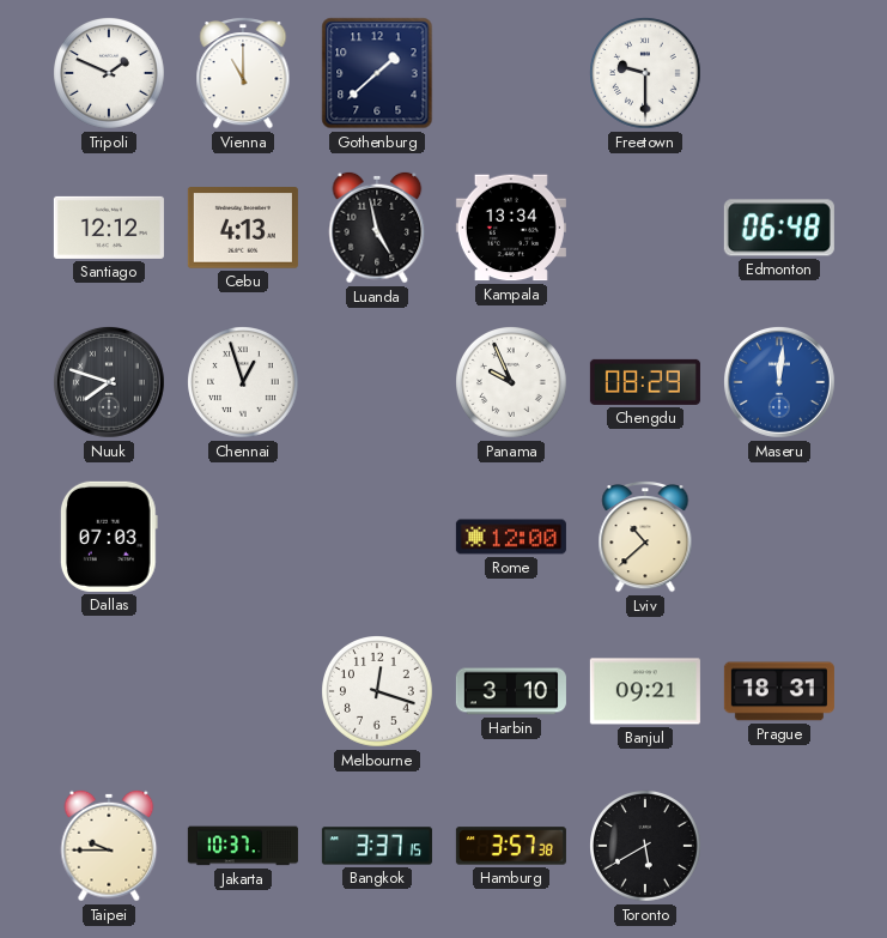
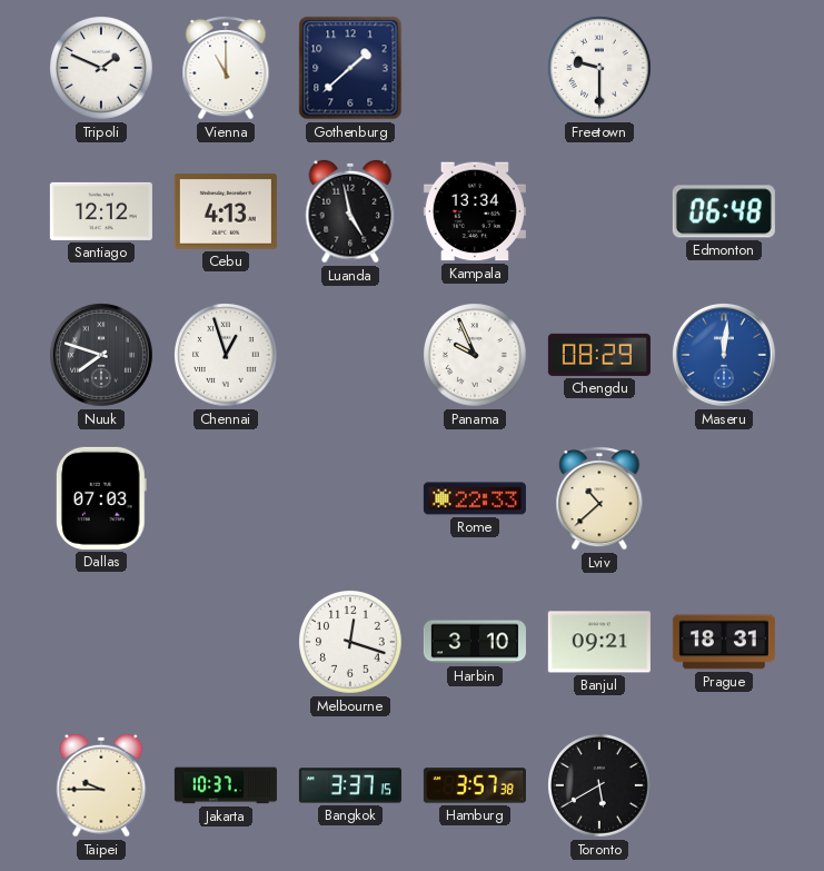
Rome: 12:00 -> 22:33 (475, 498)
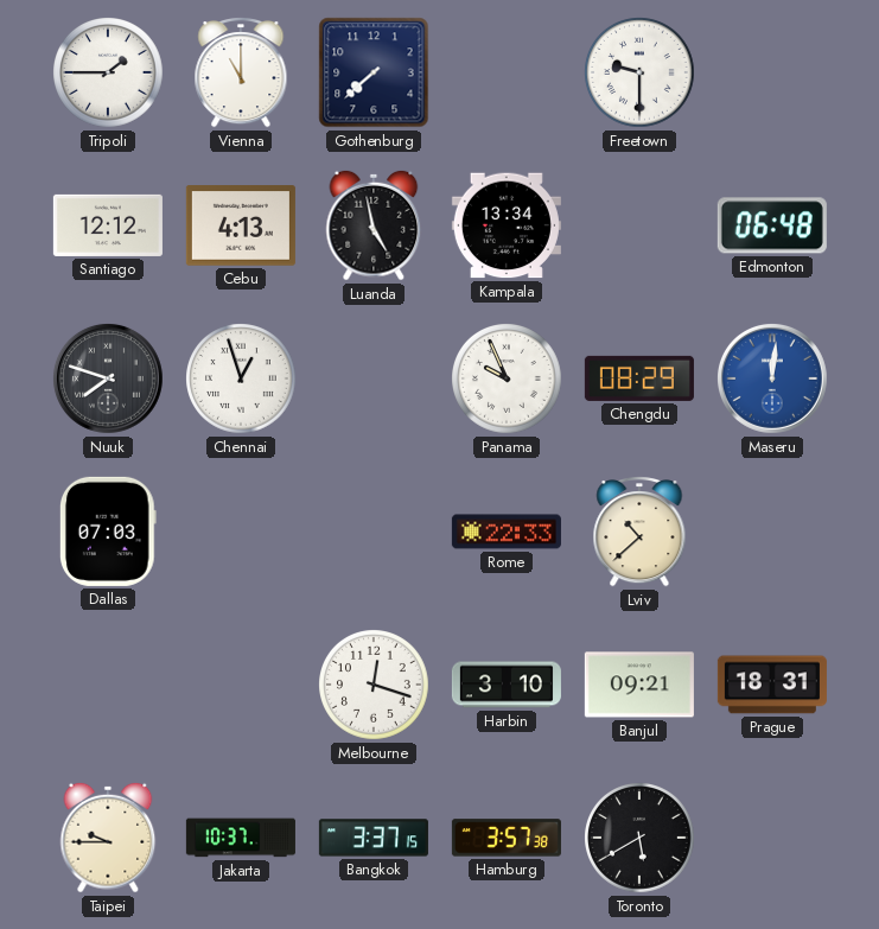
Tripoli: 1:49 -> 1:45 (109, 74)
Gothenburg: 1:38 -> 7:38 (374, 72)
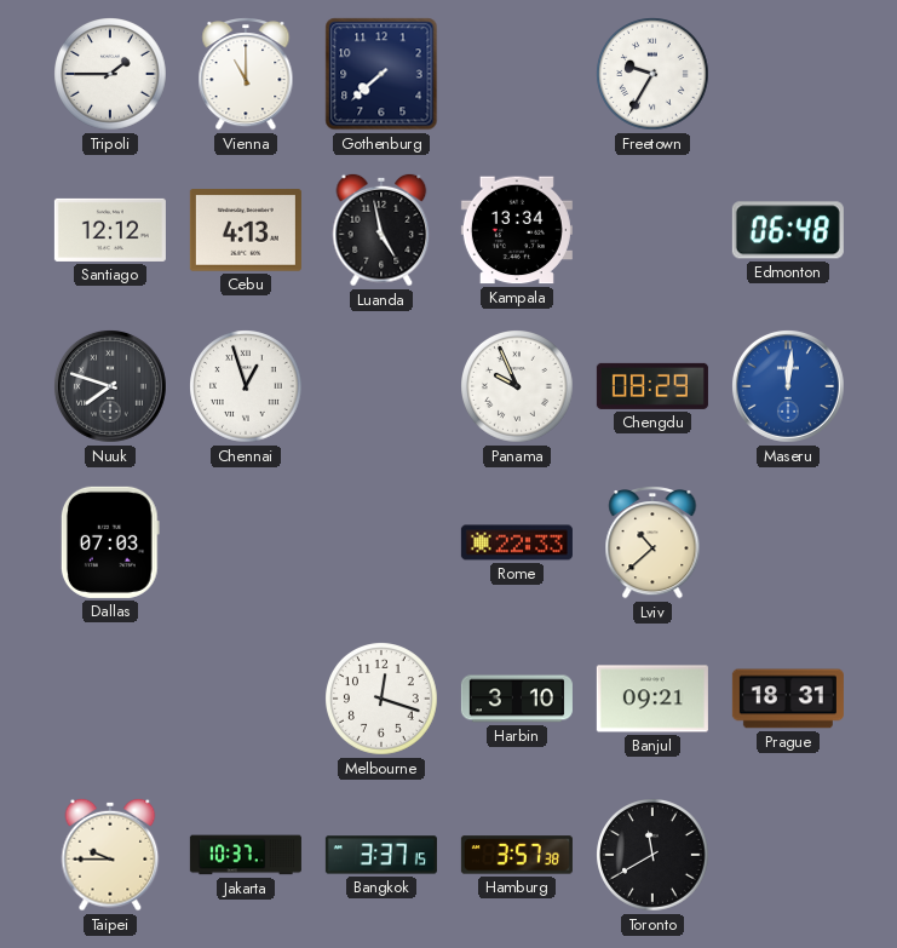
Freetown: 9:30 -> 9:35 (654, 75)
Toronto: 5:40 -> 11:40 (654, 856)
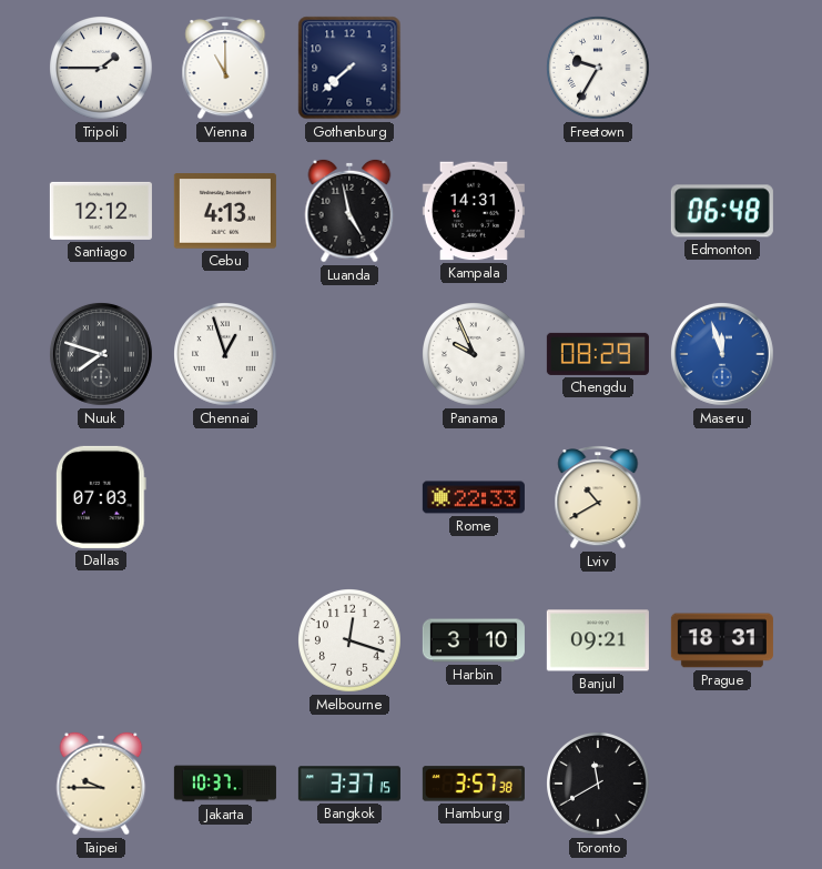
Kampala: 13:34 -> 14:31 (474, 211)
Maseru: 12:01 -> 11:57 (722, 354)
Lviv: 10:38 -> 10:40 (598, 498)
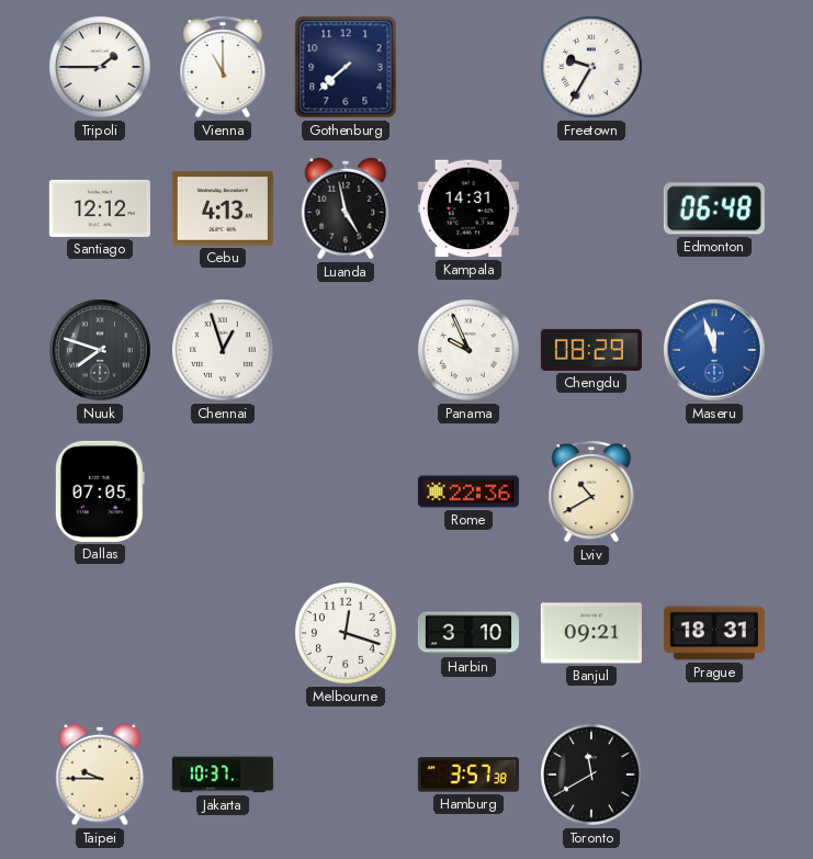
Dallas: 07:03 -> 07:05 (100, 491)
Rome: 22:33 -> 22:36 (468, 491)
Bangkok: 3:37 -> none (349, 784)
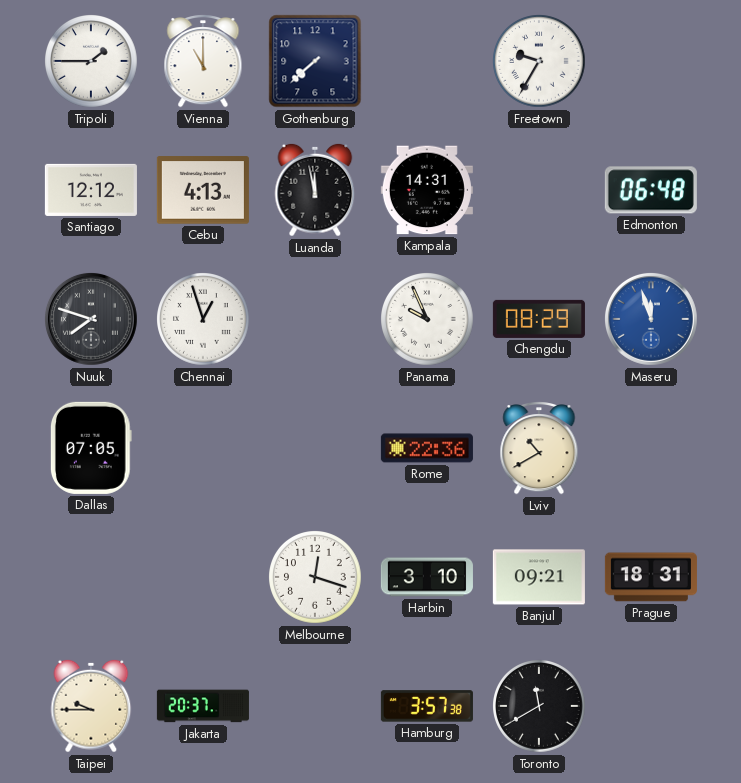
Luanda: 4:58 -> 11:58 (315, 190)
Jakarta: 10:37 -> 20:37 (203, 706)
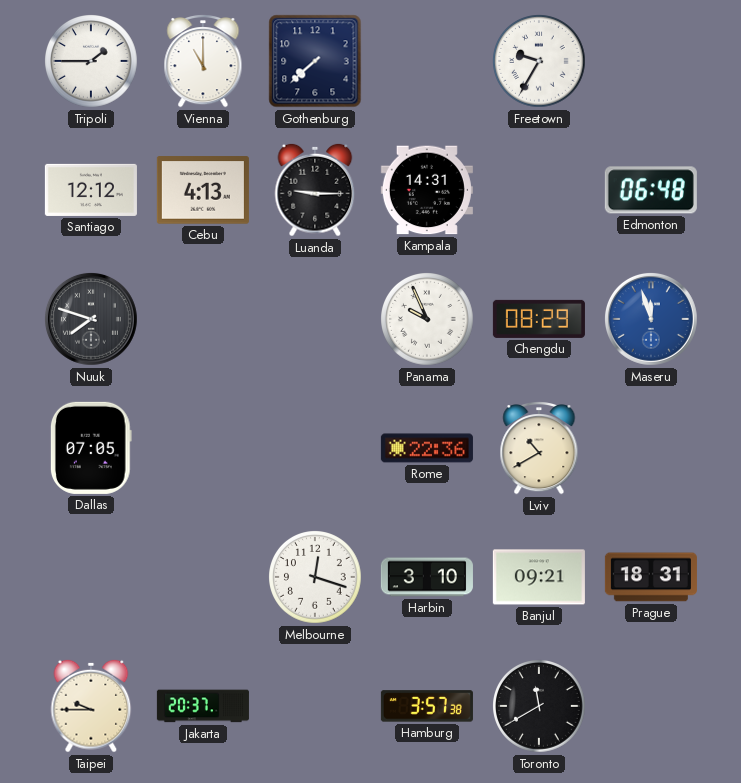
Luanda: 11:58 -> 9:15 (315, 190)
Chennai: 12:57 -> none (204, 320)
